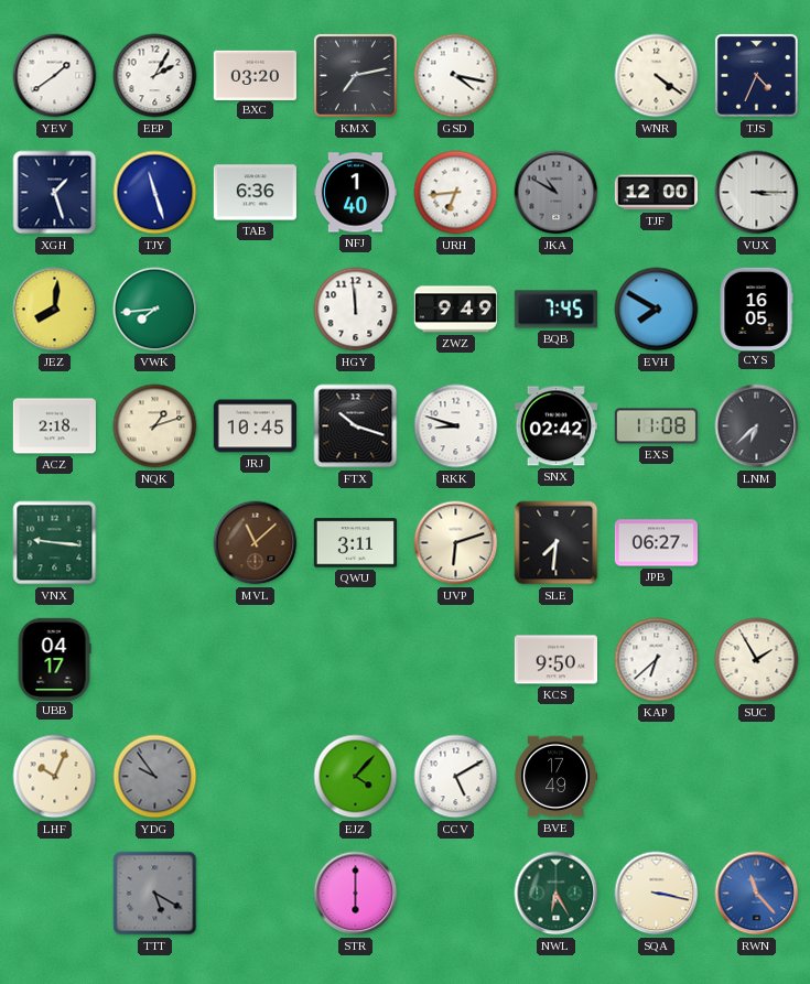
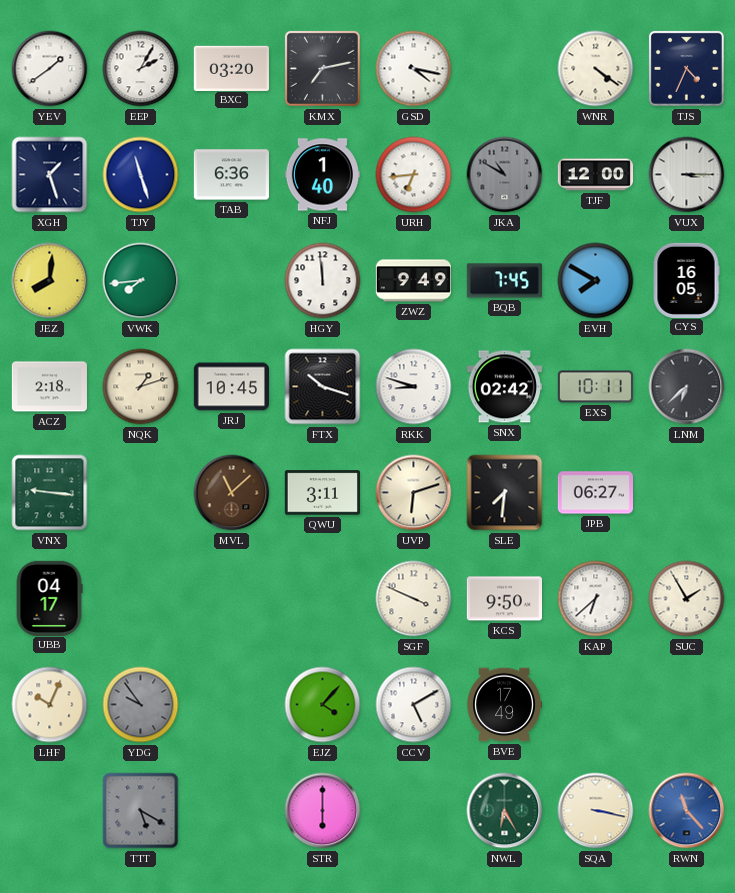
EXS: 11:08 -> 10:11 (595, 387)
SGF: none -> 3:49 (414, 599)
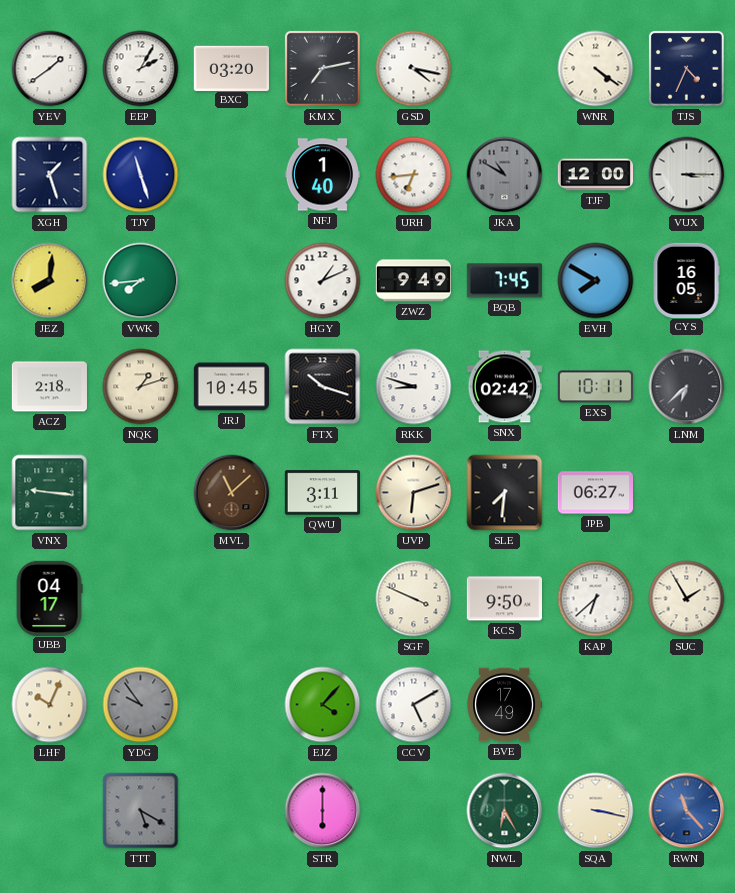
TAB: 6:36 -> none (231, 175)
HGY: 11:59 -> 1:11 (323, 281)
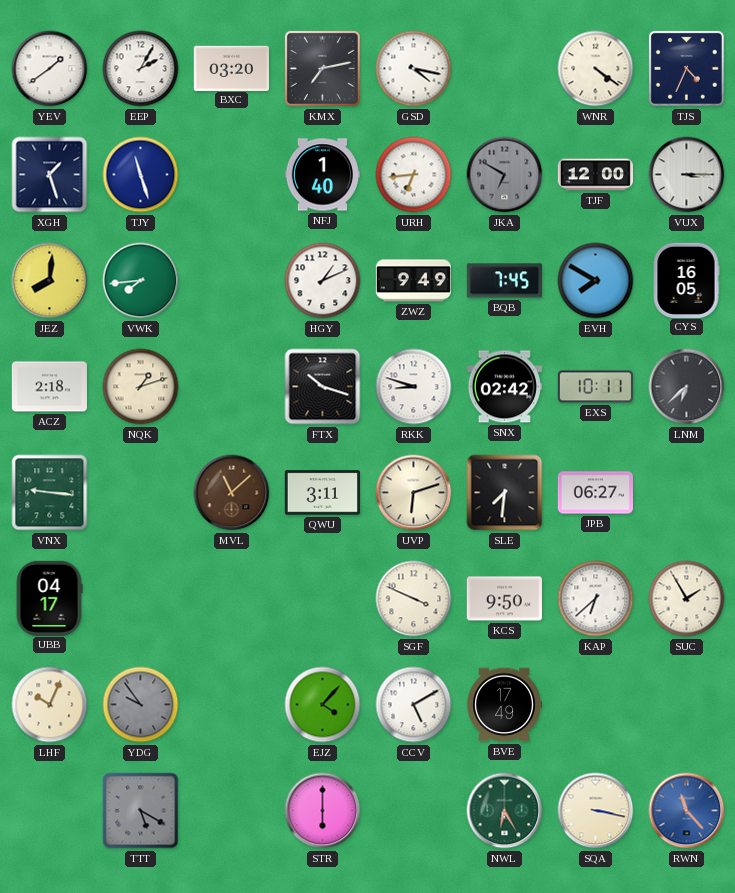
JKA: 10:50 -> 6:50 (505, 175)
JRJ: 10:45 -> none (231, 387)
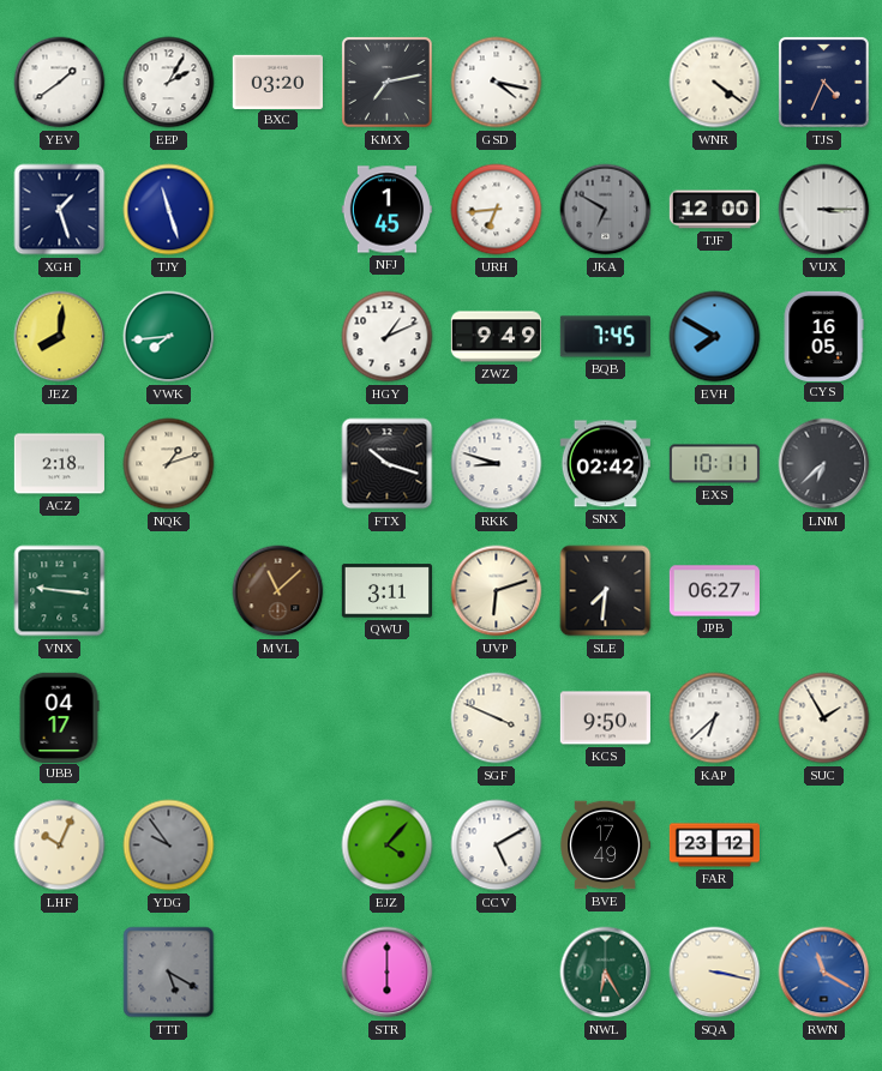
NFJ: 1:40 -> 1:45 (386, 210)
FAR: none -> 23:12 (714, 846)
RWN: 11:23 -> 11:20 (824, 973)
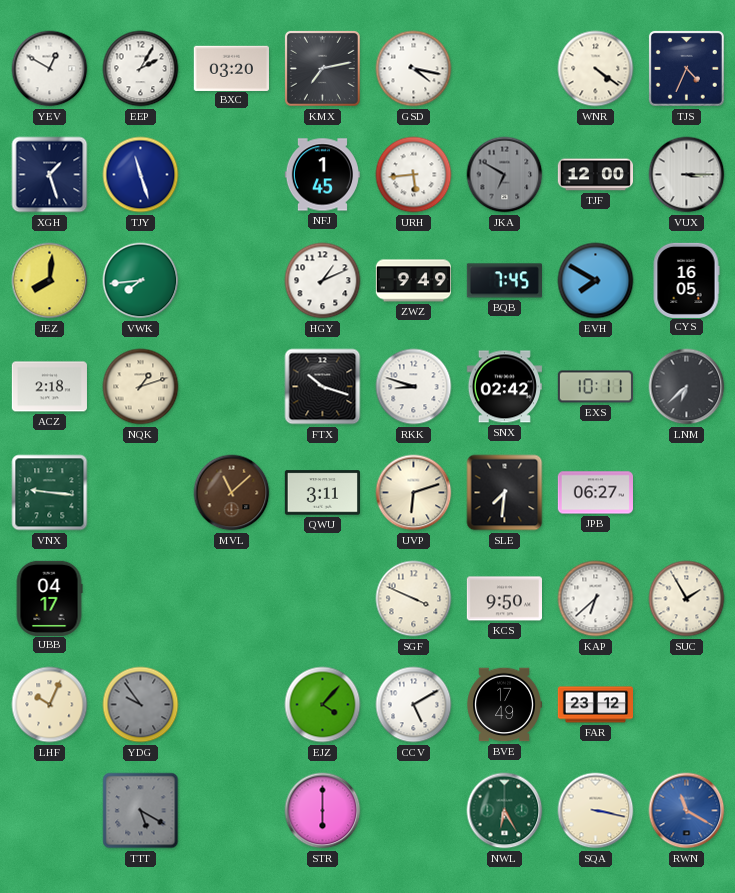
YEV: 1:39 -> 12:50 (50, 69)
URH: 6:44 -> 5:44 (414, 175)
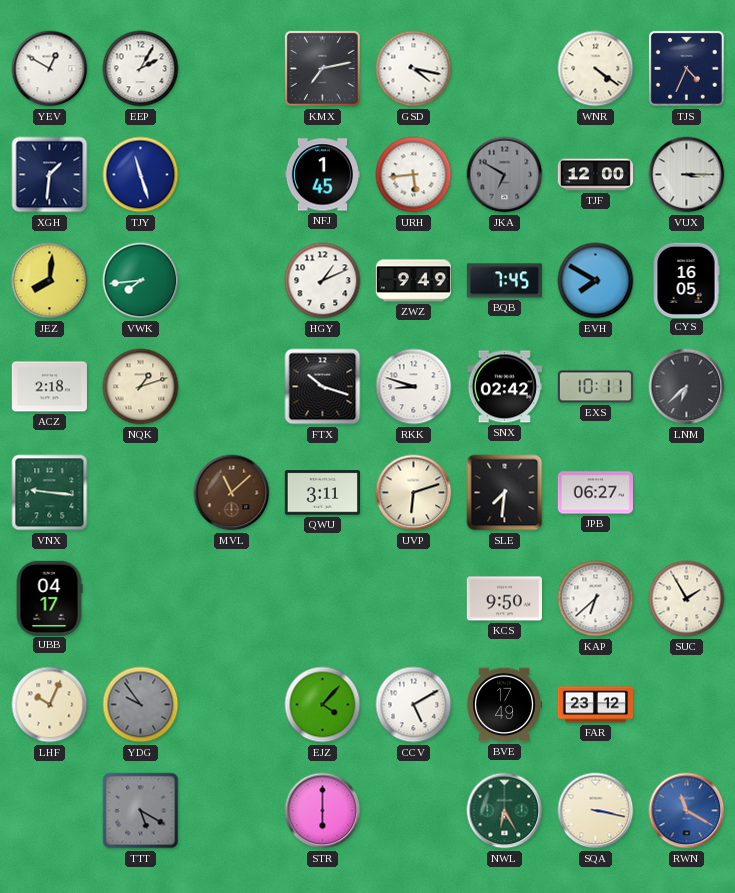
BXC: 03:20 -> none (231, 68)
XGH: 1:27 -> 1:31 (50, 175)
SGF: 3:49 -> none (414, 599)
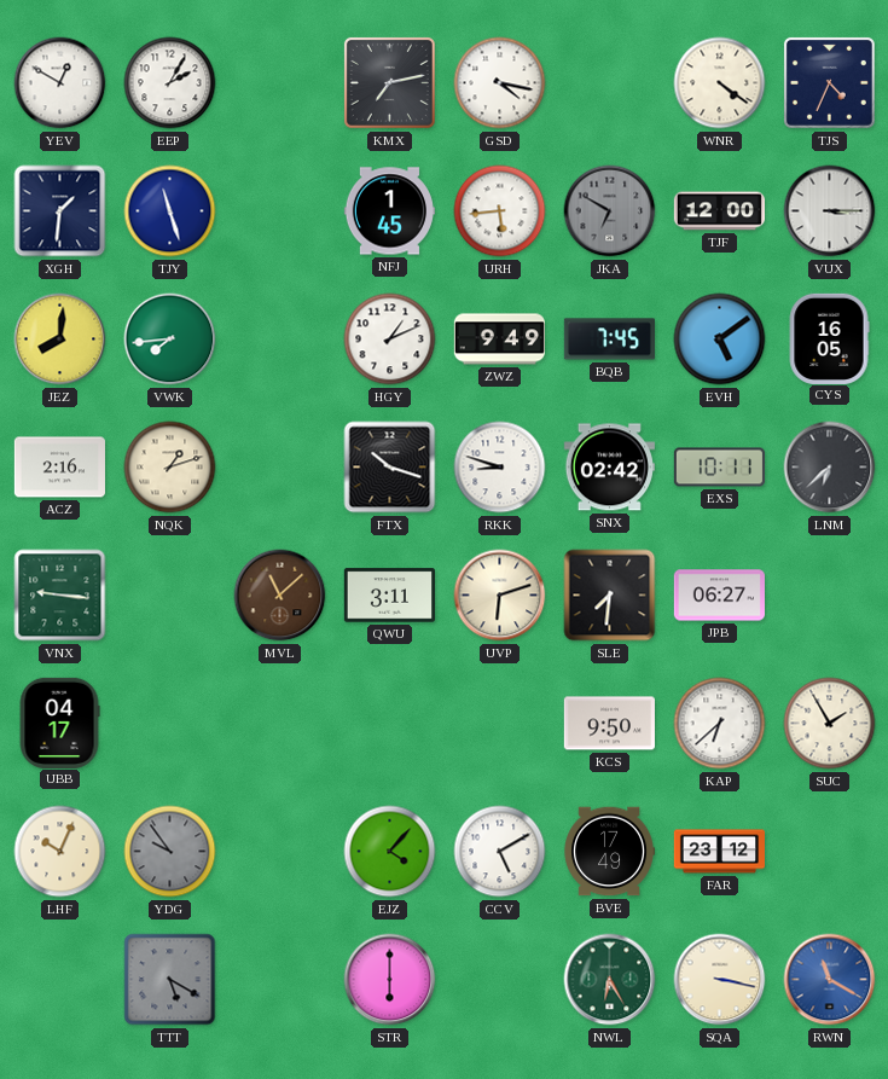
EVH: 7:50 -> 5:09 (720, 340)
ACZ: 2:18 -> 2:16 (59, 468)
